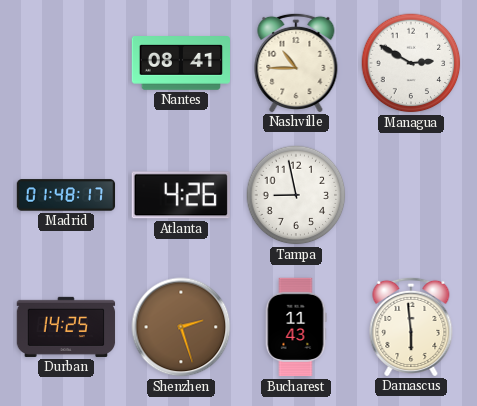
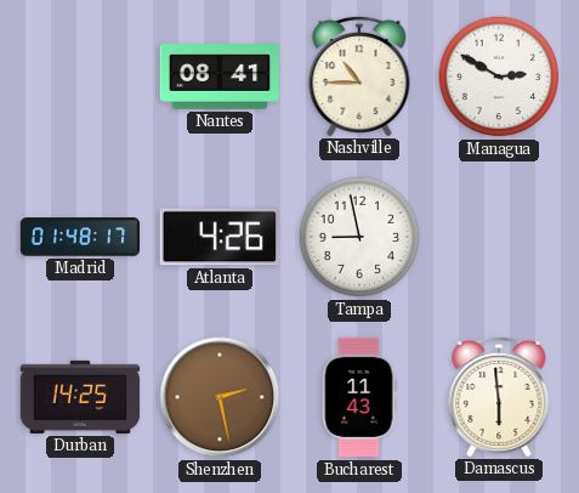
Shenzhen: 2:27 -> 2:28 (220, 397)
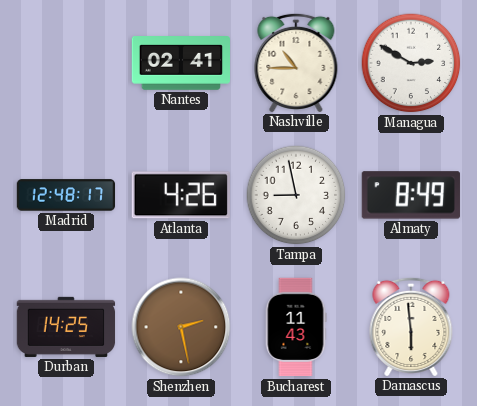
Nantes: 08:41 -> 02:41 (181, 64)
Madrid: 01:48 -> 12:48 (66, 195)
Almaty: none -> 8:49 (411, 195)
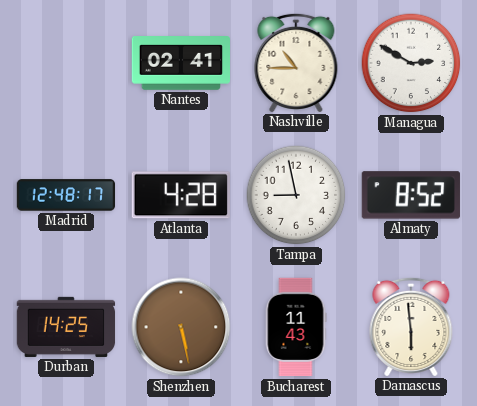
Atlanta: 4:26 -> 4:28 (181, 195)
Almaty: 8:49 -> 8:52 (411, 195)
Shenzhen: 2:28 -> 5:28 (181, 327)
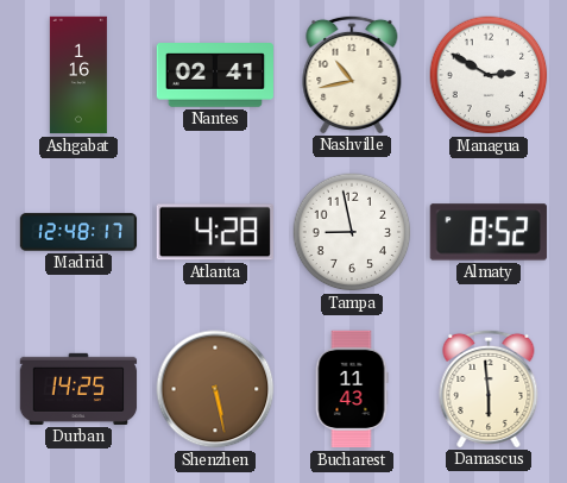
Ashgabat: none -> 1:16 (78, 75)
Nashville: 10:45 -> 10:43 (352, 74)
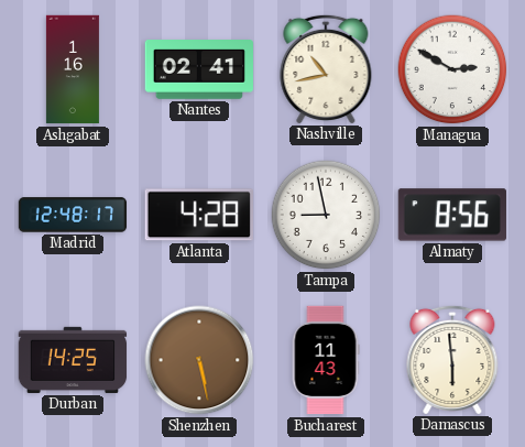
Almaty: 8:52 -> 8:56 (452, 215)
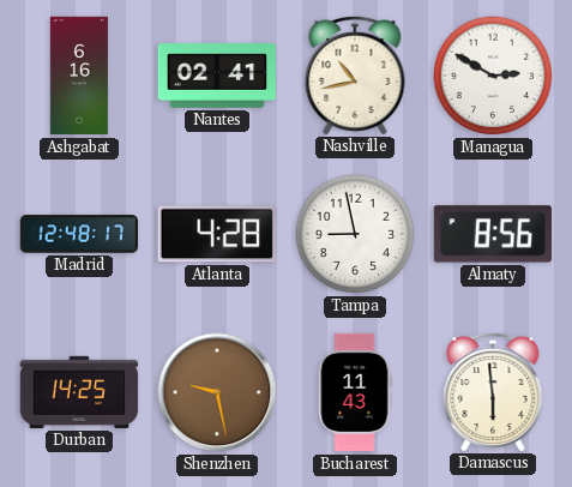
Ashgabat: 1:16 -> 6:16 (79, 76)
Shenzhen: 5:28 -> 9:28 (217, 392)
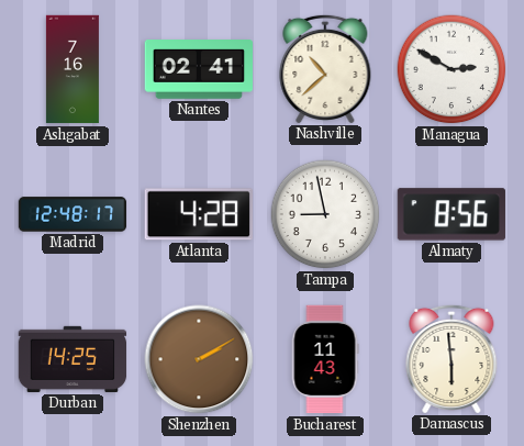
Ashgabat: 6:16 -> 7:16 (73, 69)
Nashville: 10:43 -> 10:38 (325, 68)
Shenzhen: 9:28 -> 2:10 (199, 359)
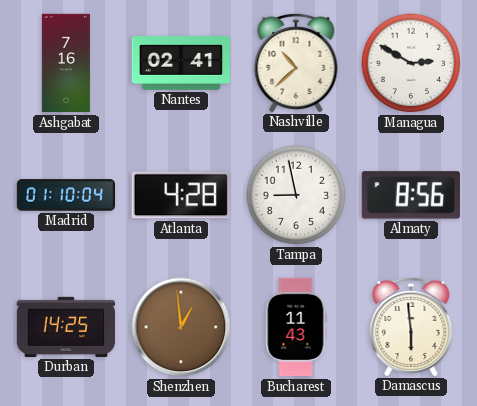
Madrid: 12:48 -> 01:10 (66, 195)
Shenzhen: 2:10 -> 12:59 (181, 327)
